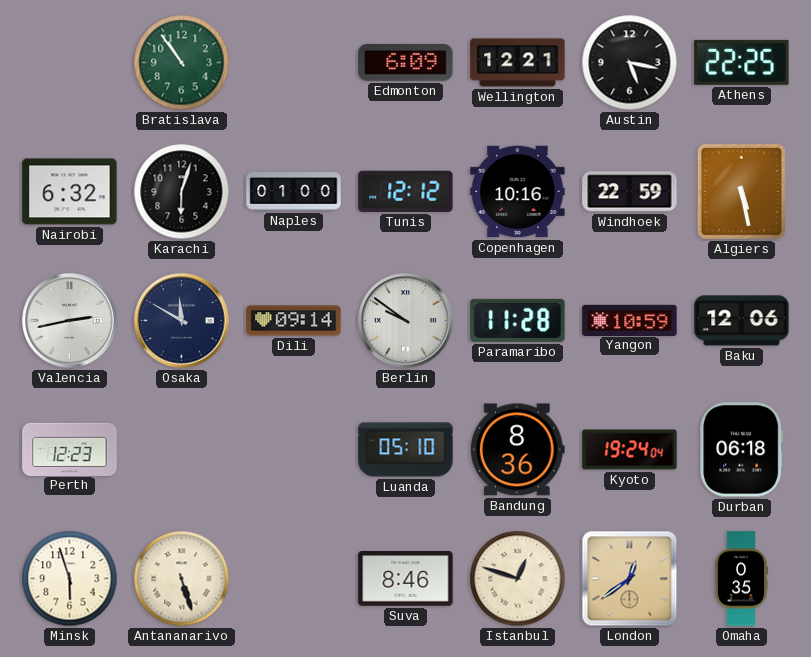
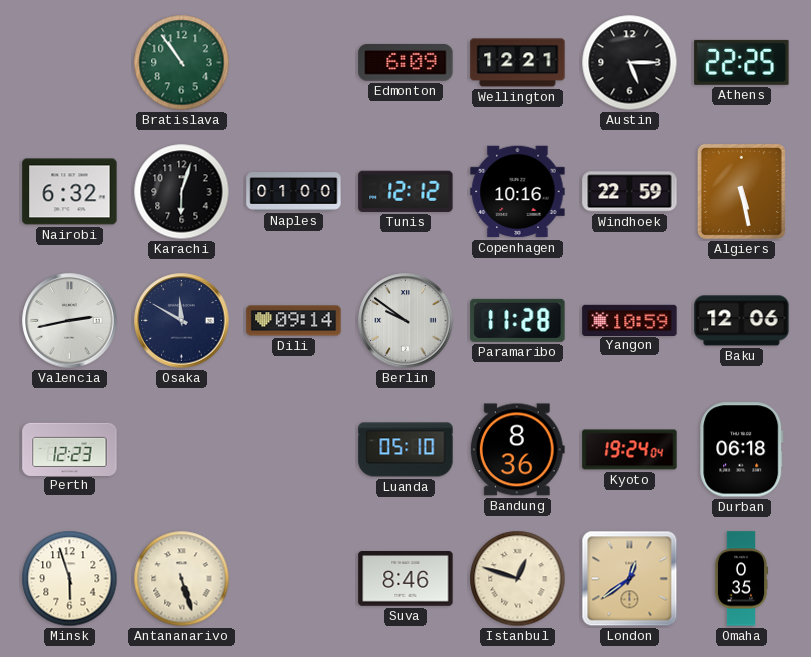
Austin: 5:17 -> 5:15 (630, 63)
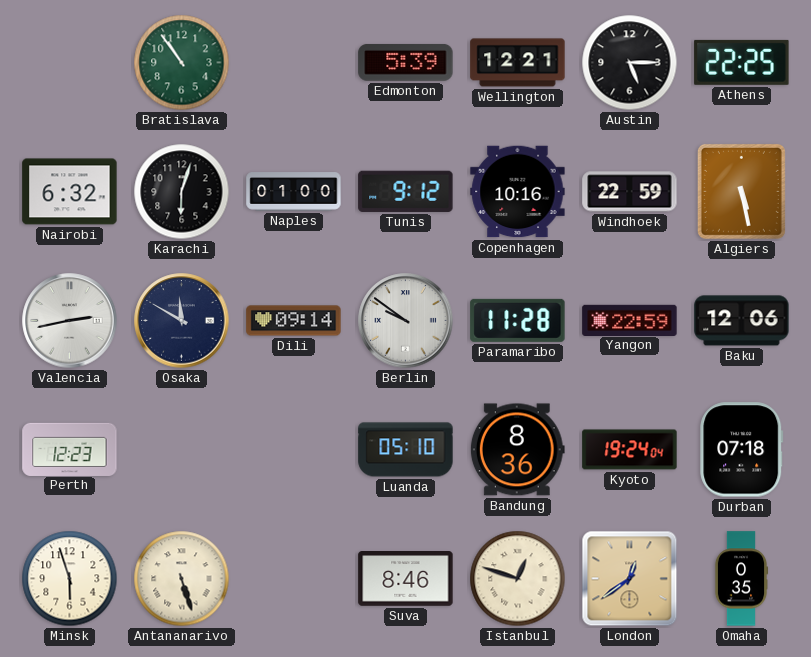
Edmonton: 6:09 -> 5:39 (406, 62)
Tunis: 12:12 -> 9:12 (406, 191)
Yangon: 10:59 -> 22:59 (630, 320)
Durban: 06:18 -> 07:18 (742, 450)
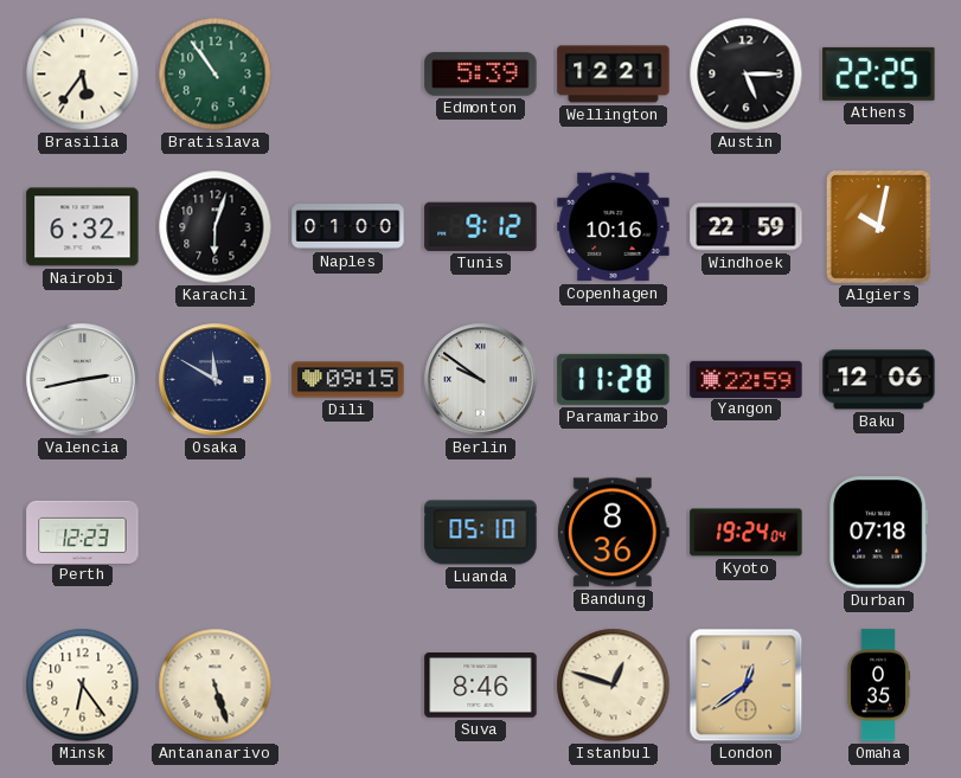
Brasilia: none -> 5:36 (83, 75)
Algiers: 5:28 -> 10:02 (878, 226)
Dili: 09:14 -> 09:15 (348, 380)
Minsk: 5:57 -> 6:24 (83, 686)
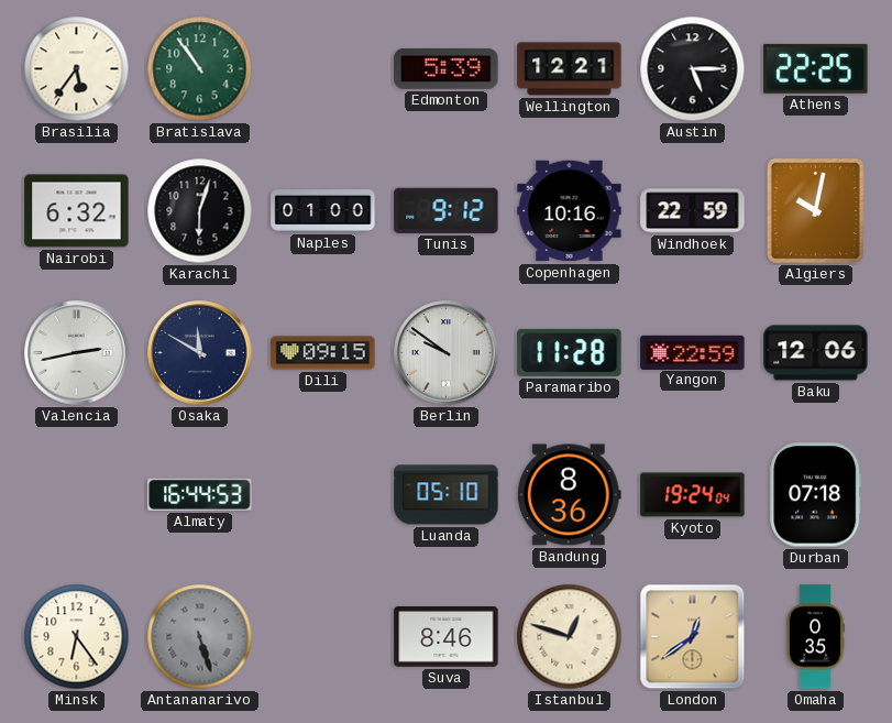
Perth: 12:23 -> none (83, 532)
Almaty: none -> 16:44 (200, 494)
Antananarivo dial: cream -> grey (200, 637)
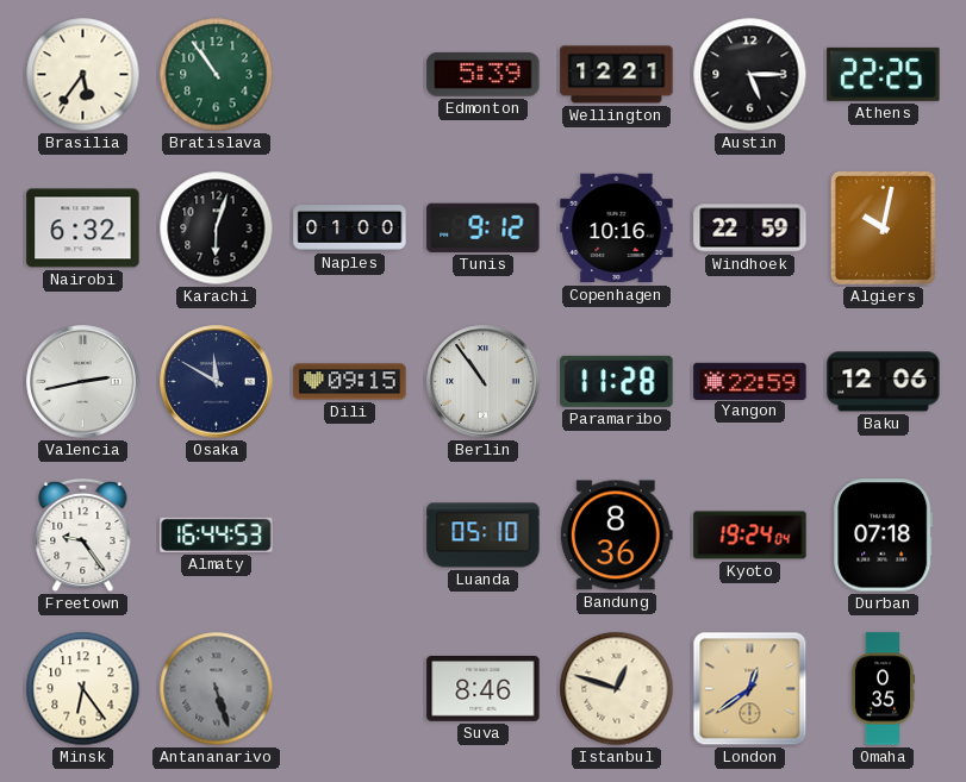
Berlin: 9:51 -> 10:54 (484, 382)
Freetown: none -> 9:24 (83, 536)
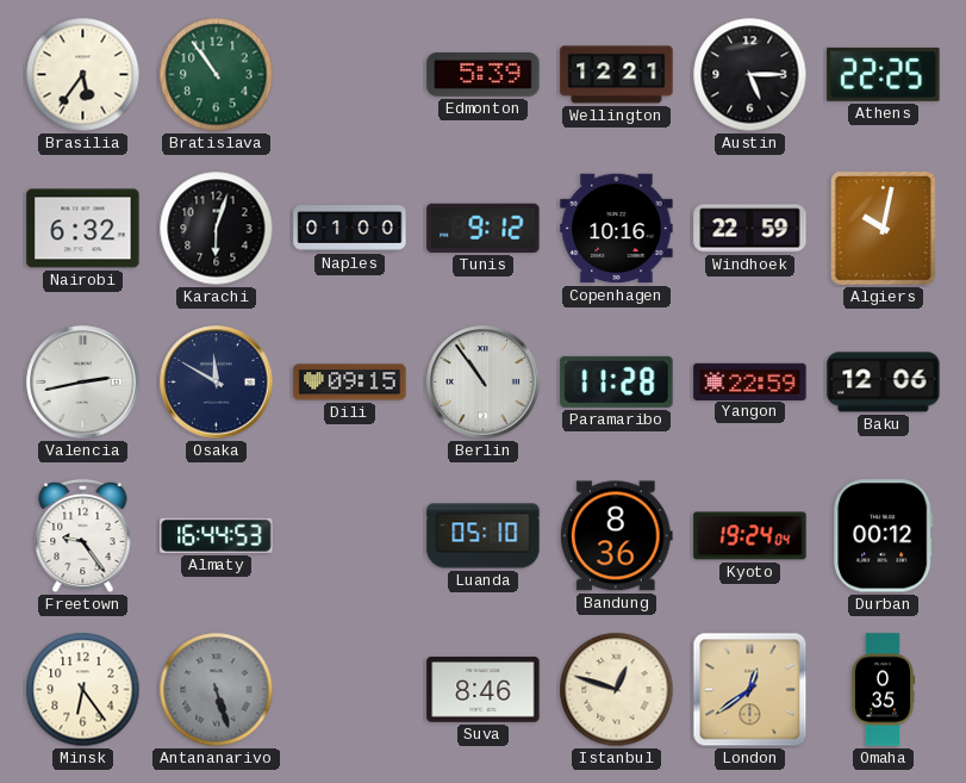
Durban: 07:18 -> 00:12 (884, 536)
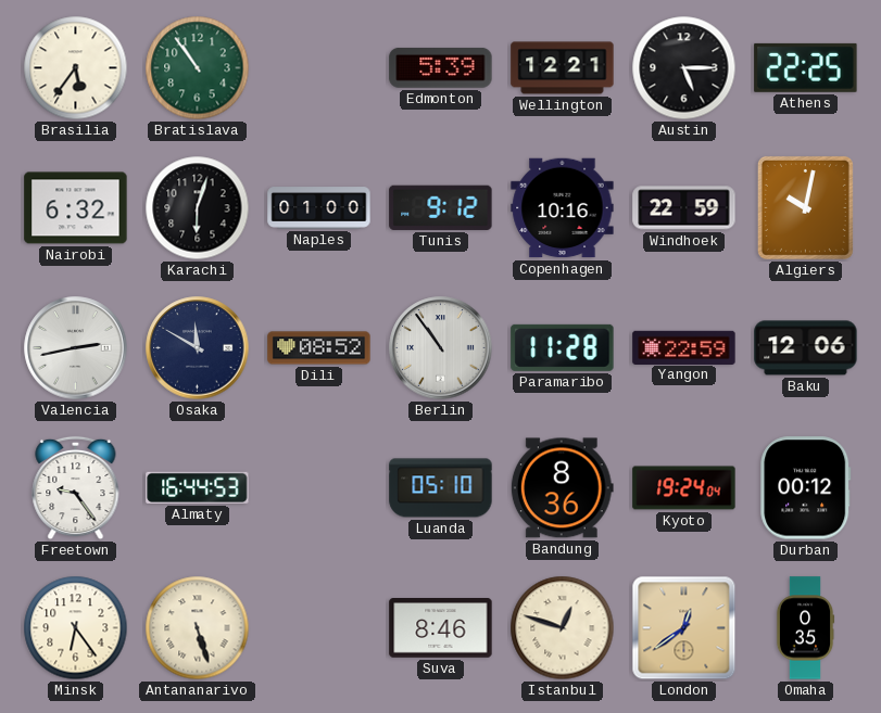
Dili: 09:15 -> 08:52 (319, 348)
Antananarivo dial: grey -> cream (198, 628)
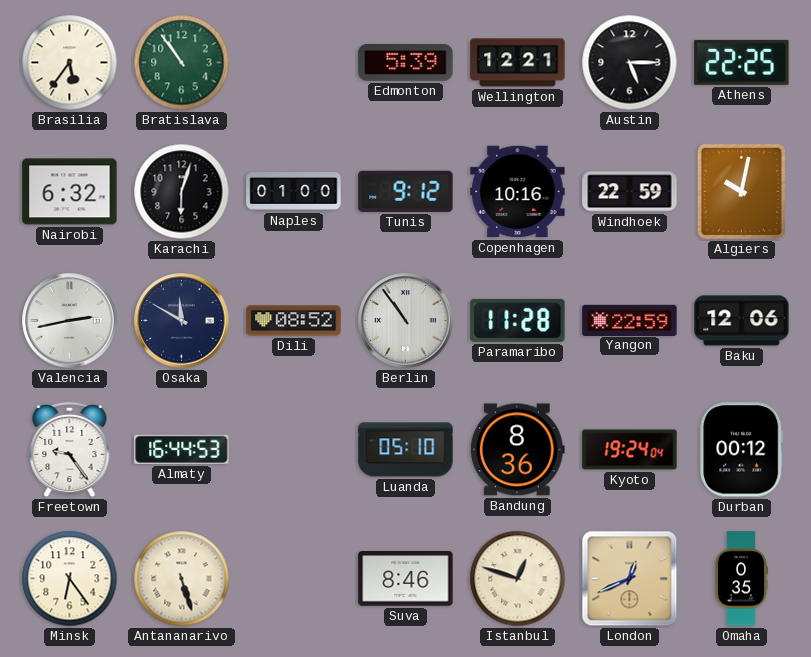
London: 12:39 -> 12:41 (630, 579)
